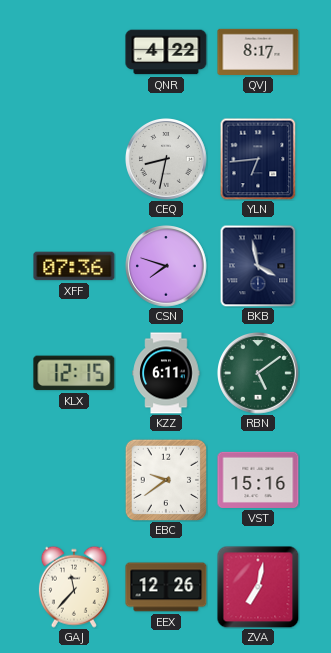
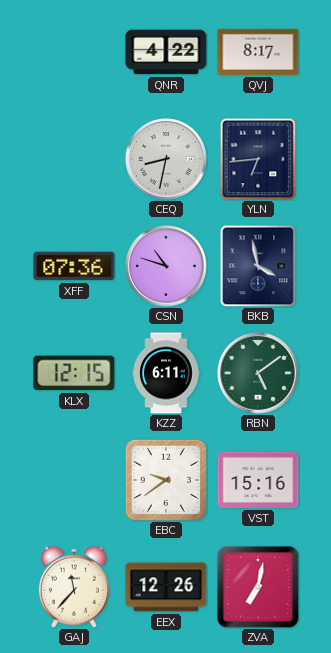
CSN: 7:48 -> 10:48 (167, 267)
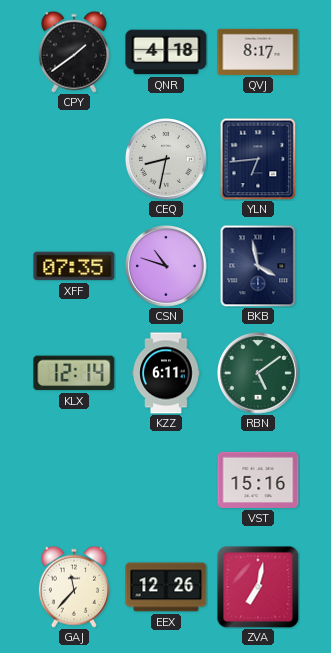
CPY: none -> 1:39 (74, 52)
QNR: 4:22 -> 4:18 (166, 52)
XFF: 07:36 -> 07:35 (74, 266)
KLX: 12:15 -> 12:14 (74, 373)
EBC: 9:39 -> none (165, 479)
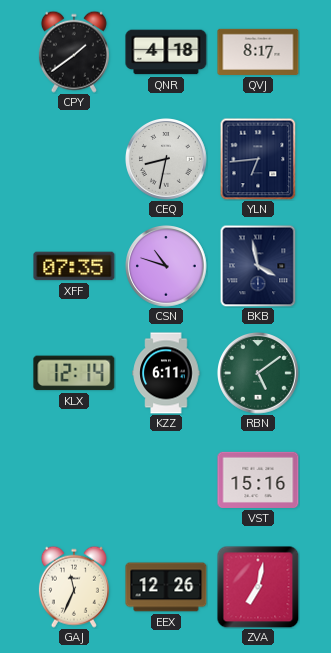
GAJ: 11:37 -> 11:34 (74, 587)
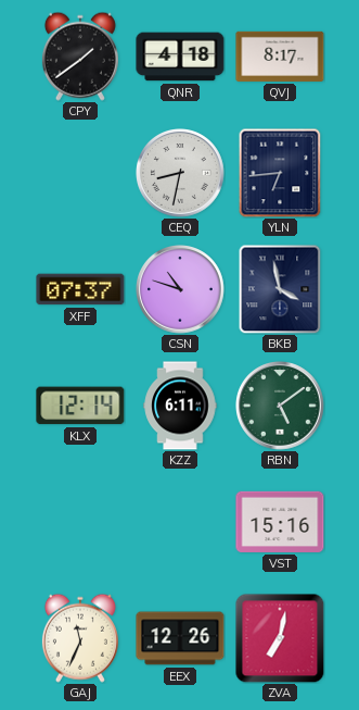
XFF: 07:35 -> 07:37 (80, 289)
